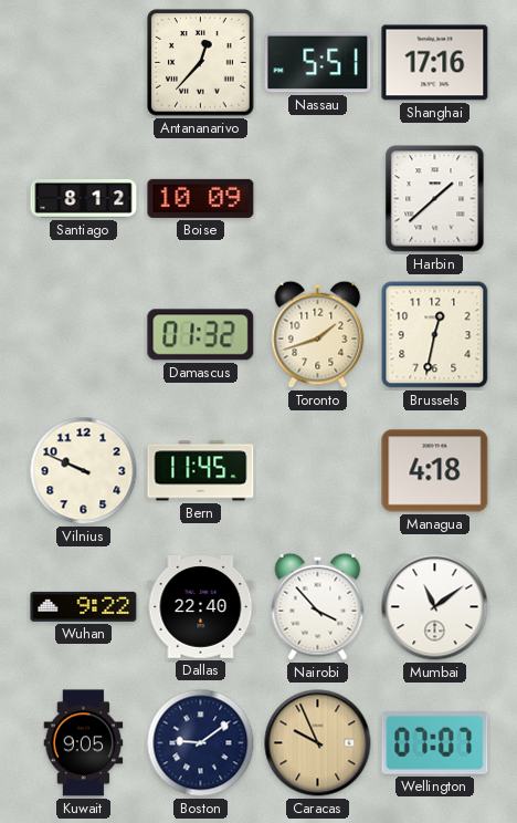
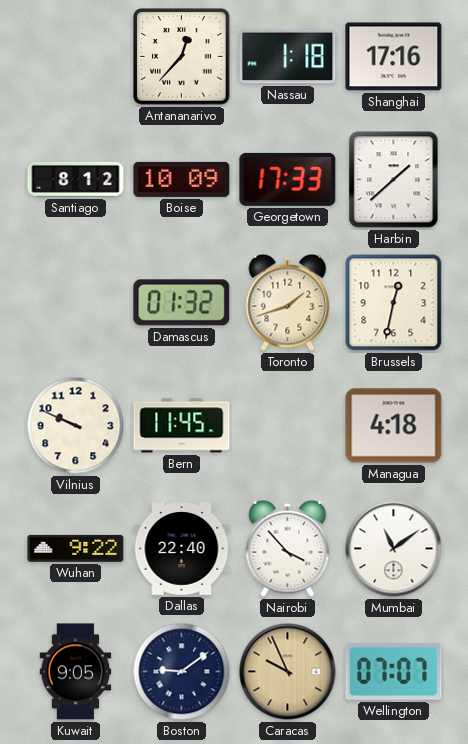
Nassau: 5:51 -> 1:18 (288, 57)
Georgetown: none -> 17:33 (288, 179)
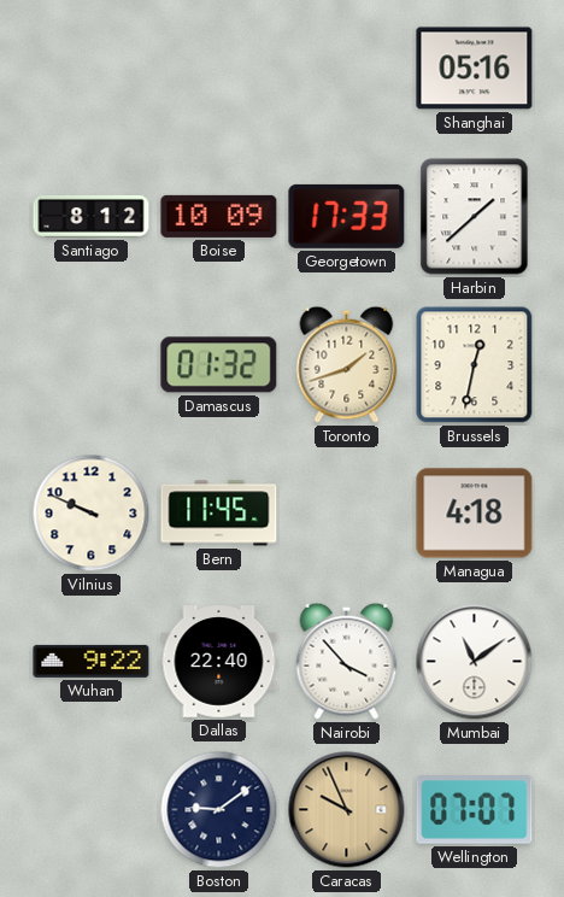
Antananarivo: 12:37 -> none (182, 57)
Nassau: 1:18 -> none (288, 57)
Shanghai: 17:16 -> 05:16 (475, 69)
Kuwait: 9:05 -> none (76, 672)
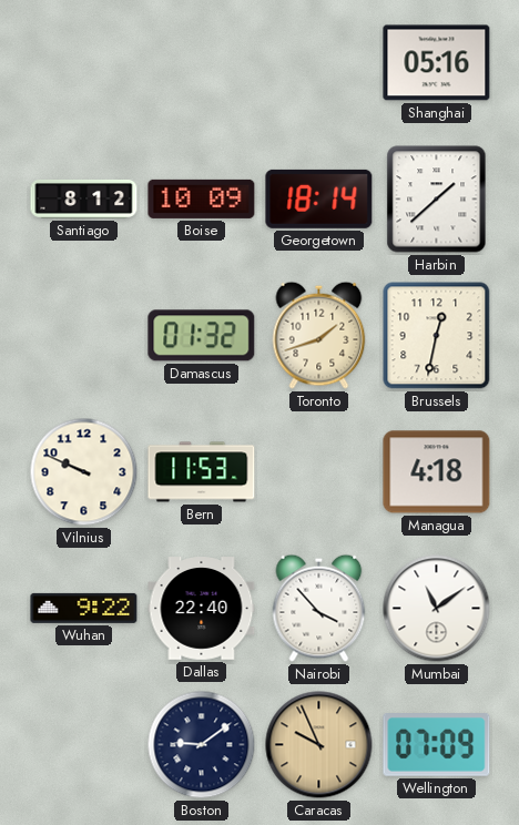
Georgetown: 17:33 -> 18:14 (319, 198)
Bern: 11:45 -> 11:53 (202, 472)
Wellington: 07:07 -> 07:09 (437, 745)
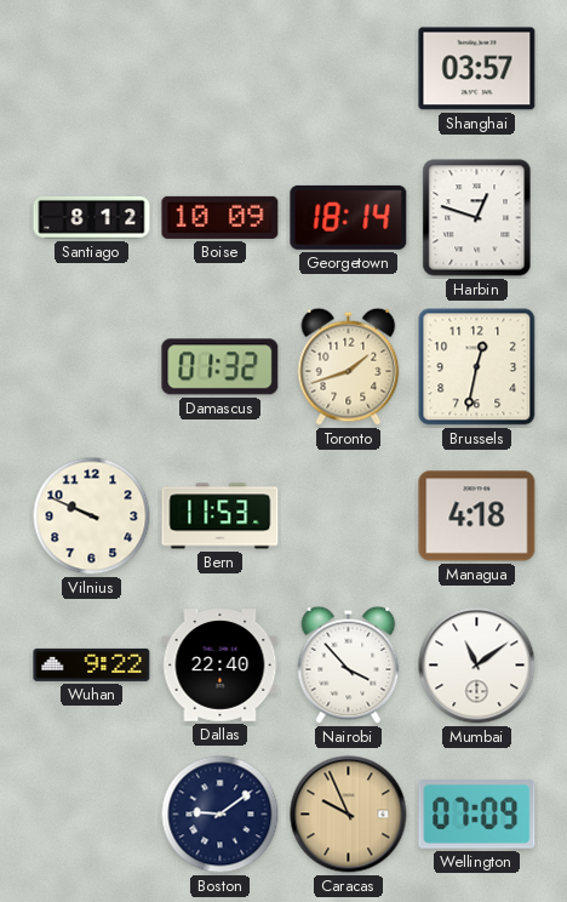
Shanghai: 05:16 -> 03:57 (477, 69)
Harbin: 1:38 -> 12:48 (477, 218)
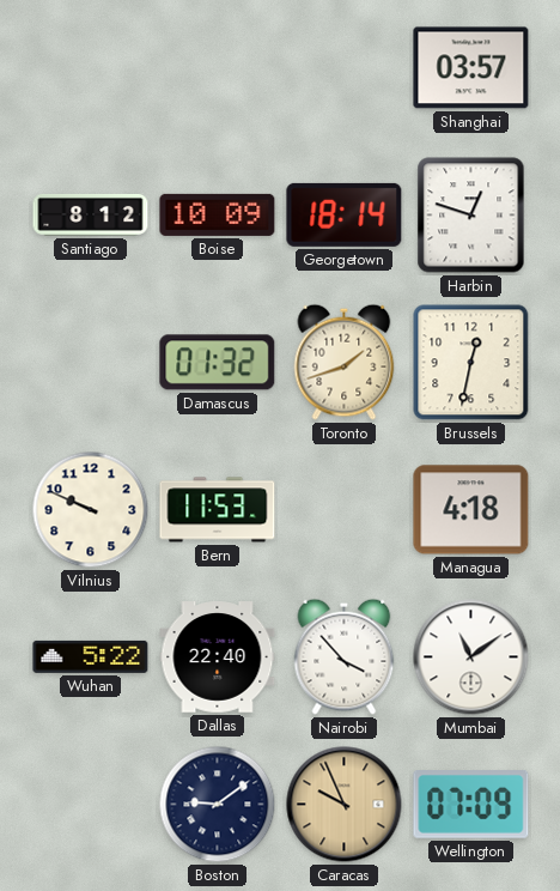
Wuhan: 9:22 -> 5:22 (91, 656)
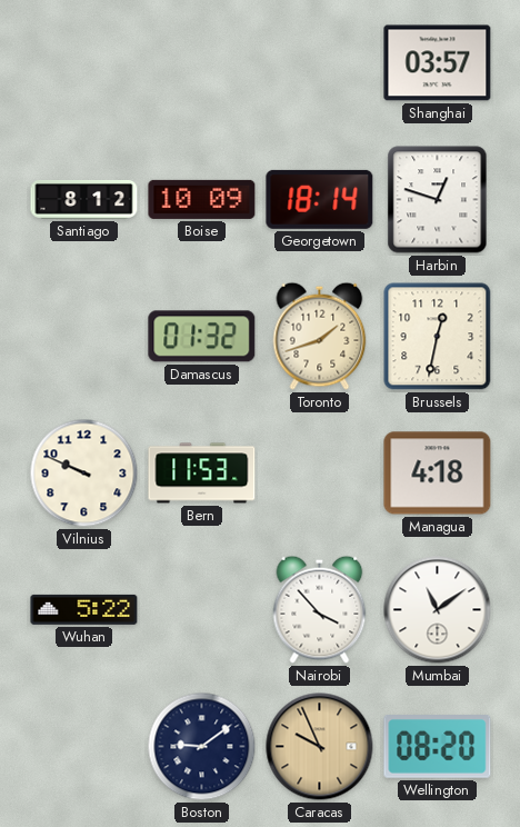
Dallas: 22:40 -> none (218, 657)
Wellington: 07:09 -> 08:20 (438, 747)
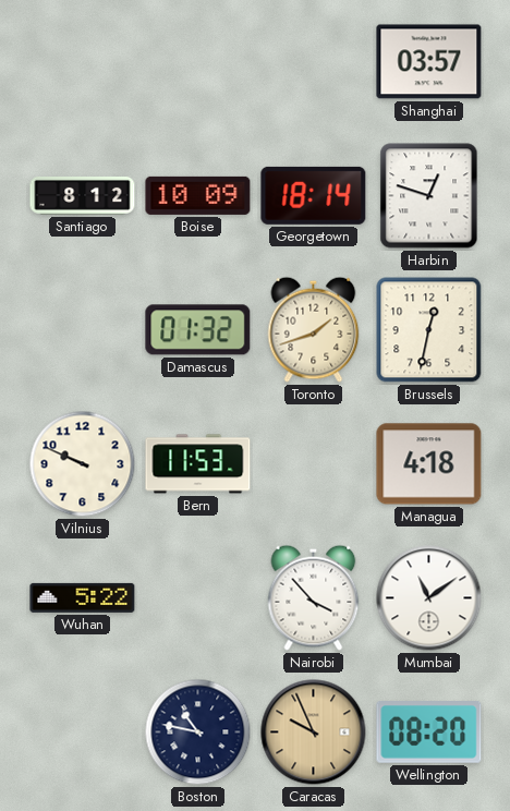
Boston: 9:09 -> 10:47 (198, 733)
